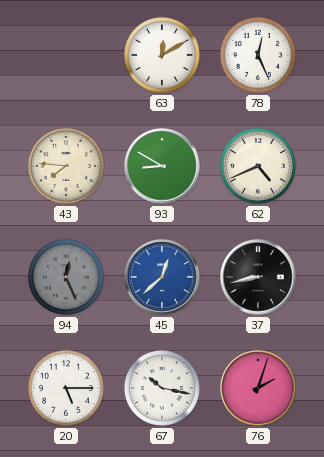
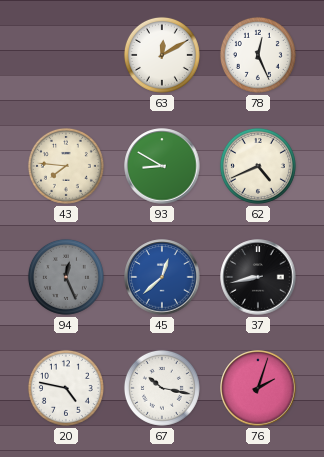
20: 5:15 -> 4:47 (66, 388)
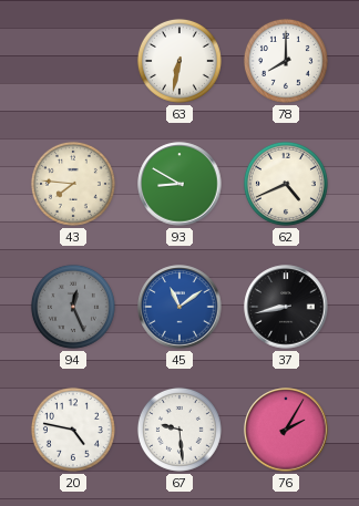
63: 12:10 -> 6:32 (179, 61)
78: 12:26 -> 8:00 (286, 61)
45: 12:38 -> 11:09 (179, 307)
67: 10:17 -> 9:29 (179, 430)
76: 2:03 -> 2:05 (286, 430)
